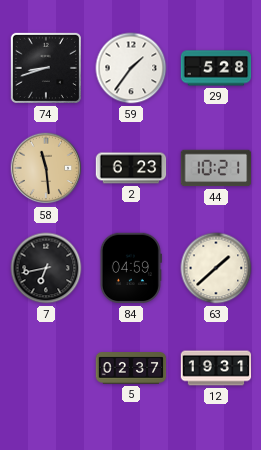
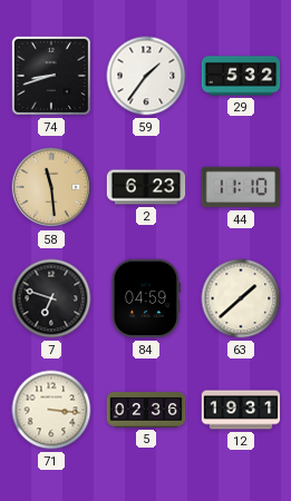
29: 5:28 -> 5:32 (241, 76)
44: 10:21 -> 11:10 (241, 187)
7: 6:43 -> 6:48 (51, 298)
71: none -> 3:16 (51, 410)
5: 02:37 -> 02:36 (146, 410)
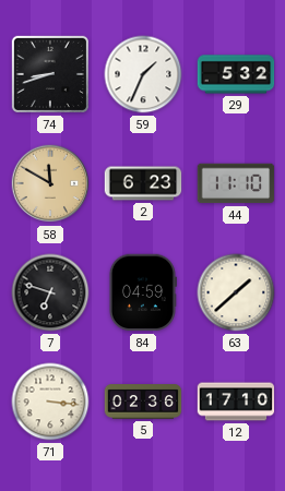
59: 1:36 -> 1:34 (143, 74)
58: 11:29 -> 11:50 (50, 183)
12: 19:31 -> 17:10 (236, 402)
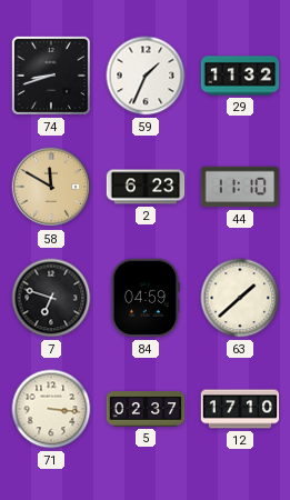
29: 5:32 -> 11:32 (240, 76)
5: 02:36 -> 02:37 (146, 409)
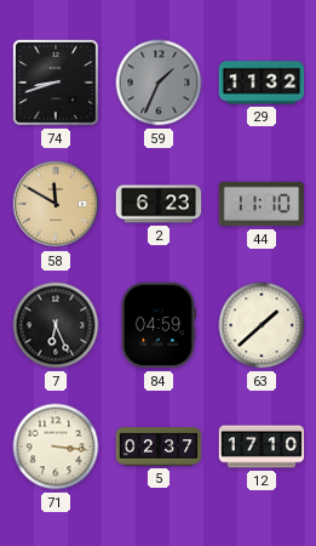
59 dial: white -> grey (159, 83)
7: 6:48 -> 6:26 (56, 325)
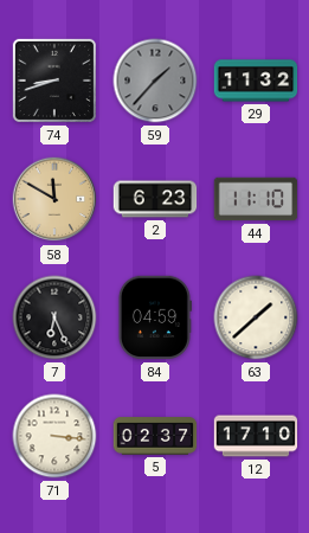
59: 1:34 -> 1:37 (155, 81)
